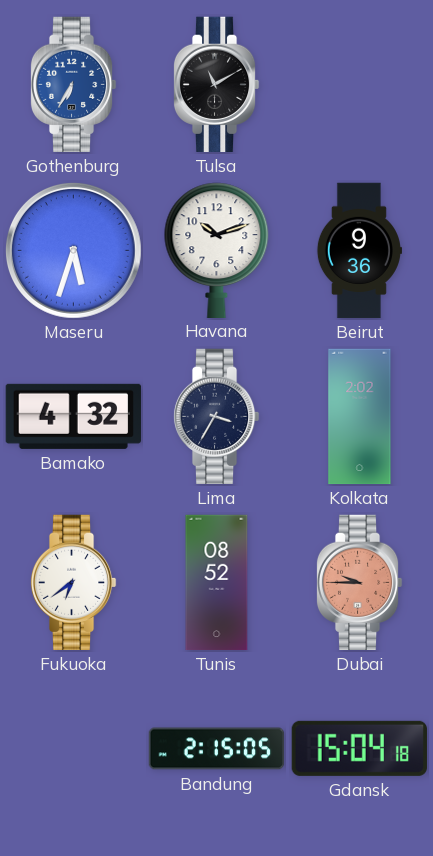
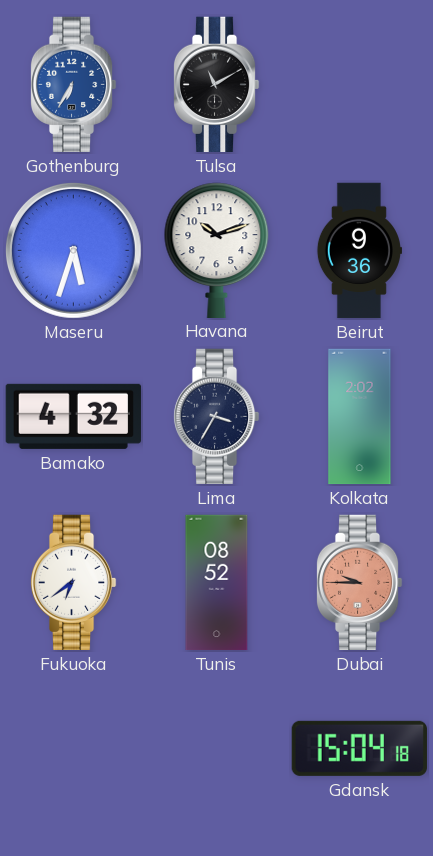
Bandung: 2:15 -> none (217, 749)
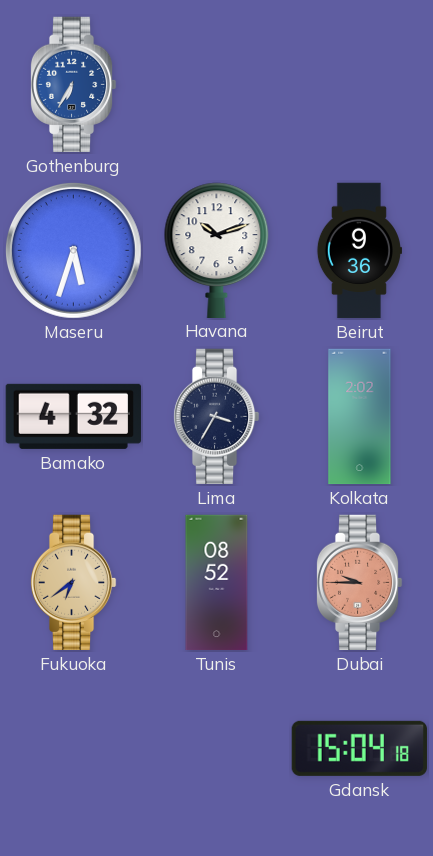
Tulsa: 11:10 -> none (216, 85)
Fukuoka dial: white -> champagne (73, 583)
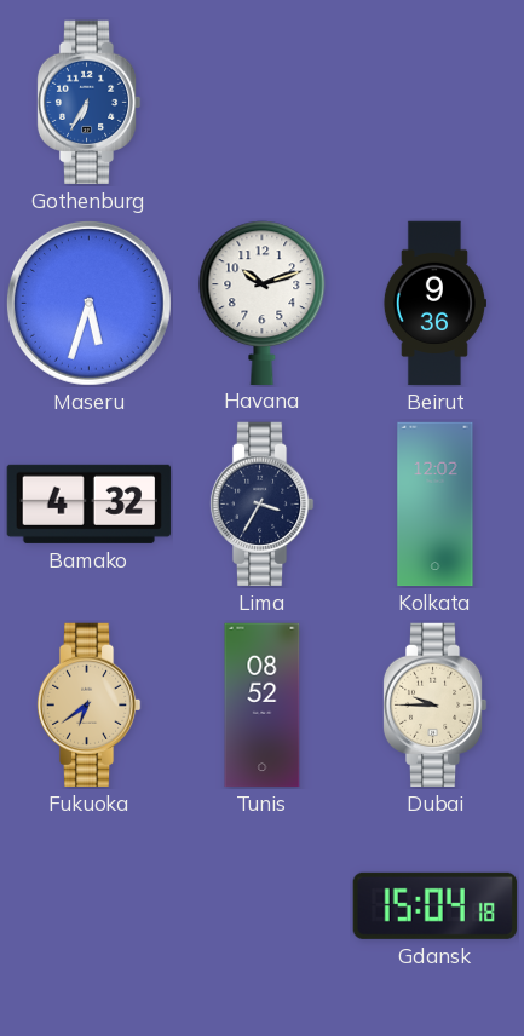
Kolkata: 2:02 -> 12:02 (436, 505)
Dubai dial: salmon -> cream (434, 706)
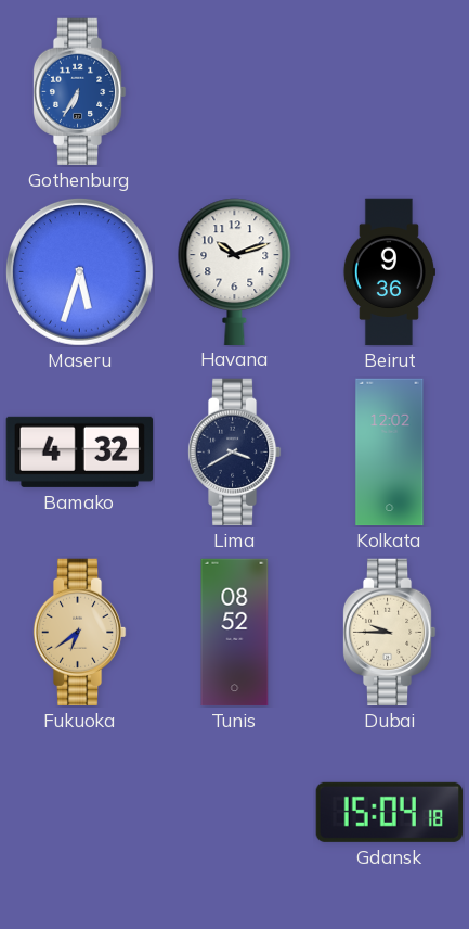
Lima: 3:35 -> 3:40 (234, 453)
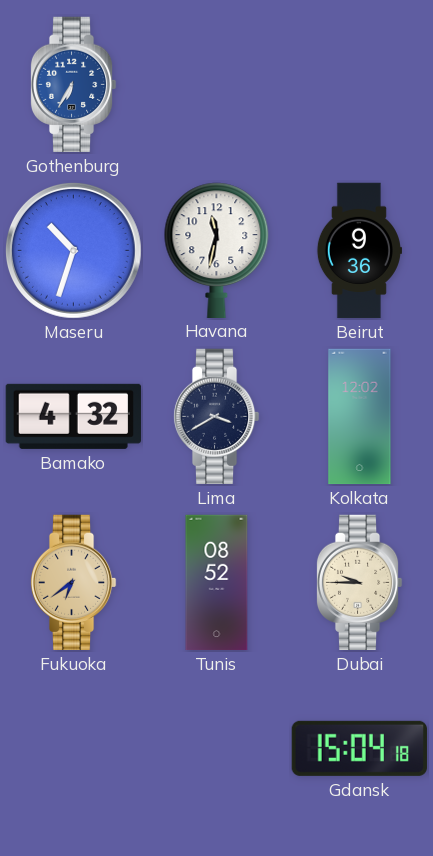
Maseru: 5:33 -> 10:33 (73, 250)
Havana: 10:12 -> 11:32 (217, 250)
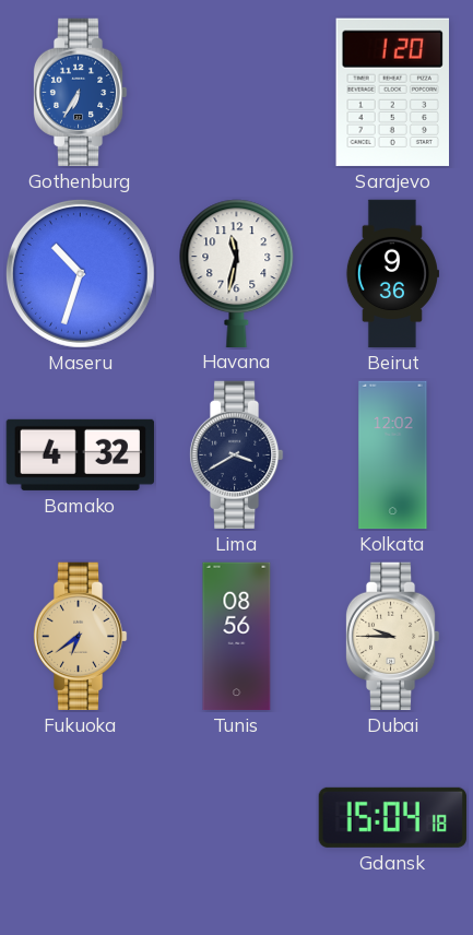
Sarajevo: none -> 1:20 (392, 92)
Tunis: 08:52 -> 08:56 (237, 637)
